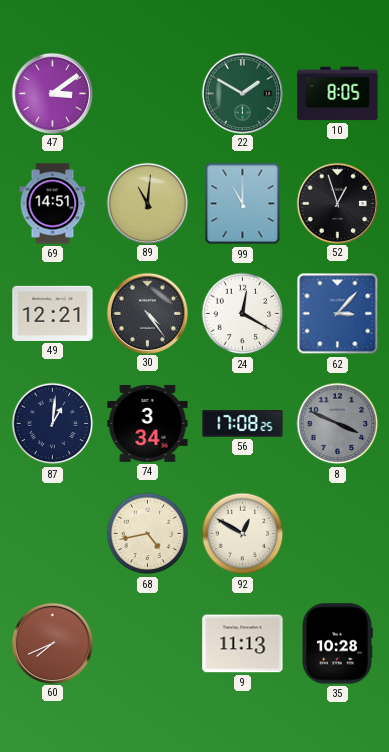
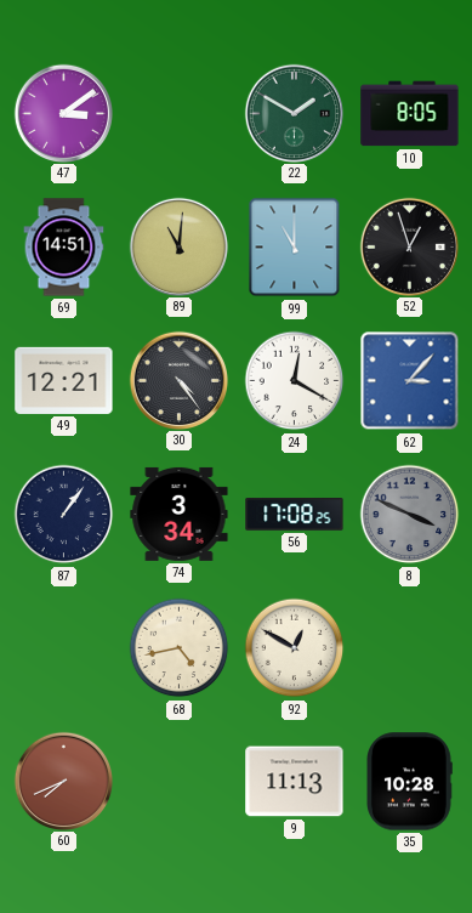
87: 1:01 -> 1:06 (64, 515)
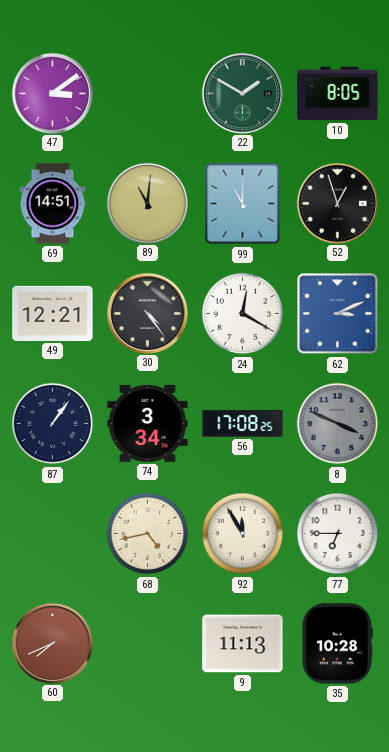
62: 3:07 -> 3:11 (338, 314)
92: 12:50 -> 11:55 (243, 534)
77: none -> 6:45 (338, 534)
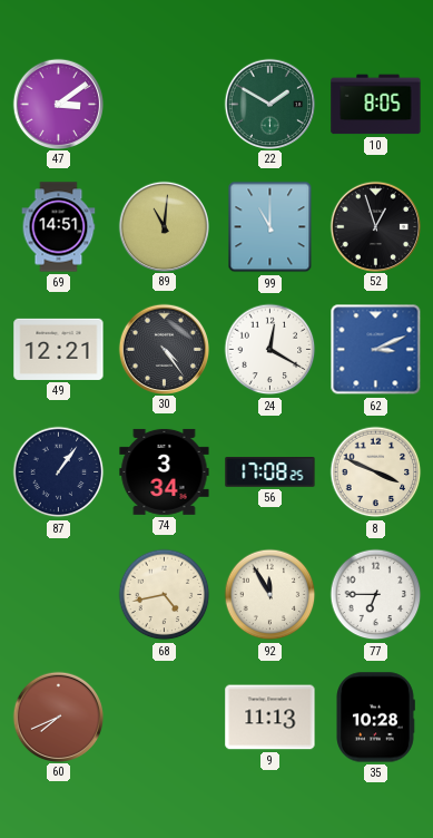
8 dial: grey -> cream (376, 472)
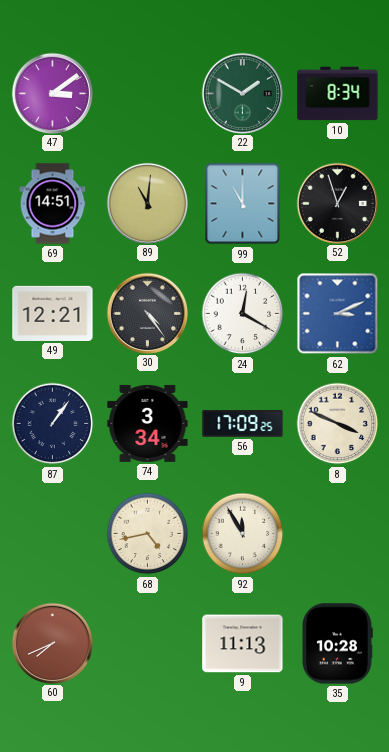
10: 8:05 -> 8:34 (338, 94)
56: 17:08 -> 17:09 (243, 424)
77: 6:45 -> none (376, 595)
